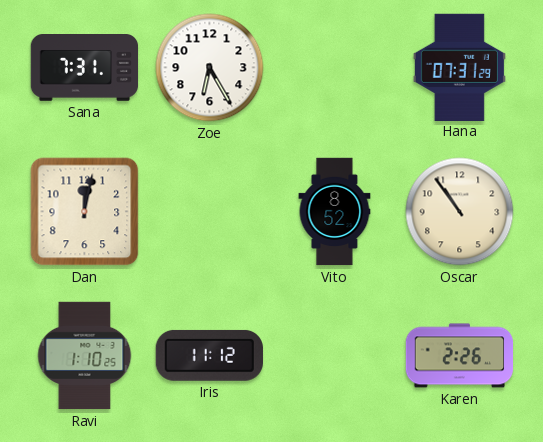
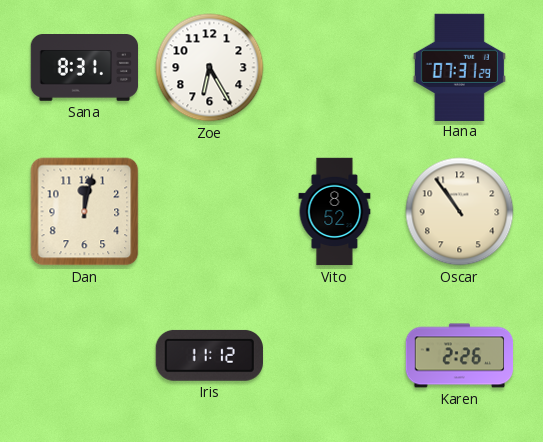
Sana: 7:31 -> 8:31 (85, 68)
Ravi: 1:10 -> none (85, 356)
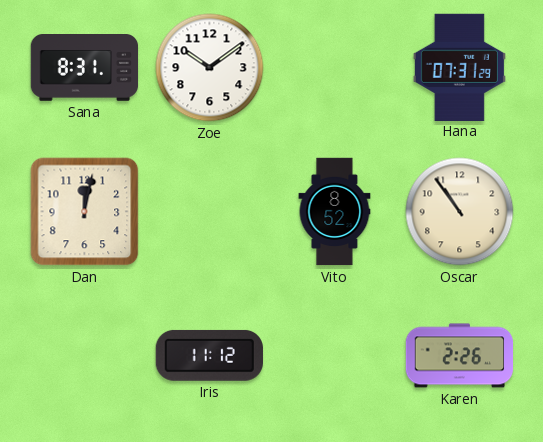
Zoe: 6:25 -> 10:09 (210, 68)
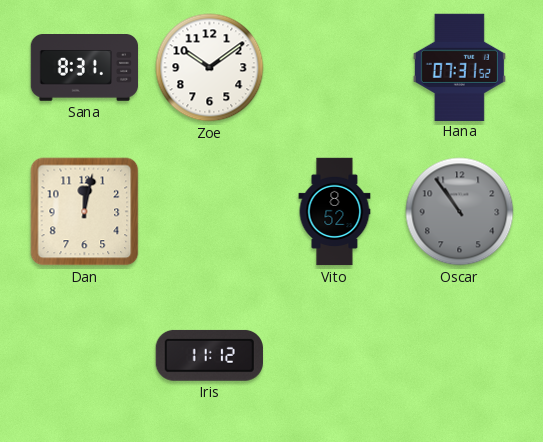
Hana: 07:31:29 -> 07:31:52 (459, 67)
Oscar dial: cream -> grey (460, 212)
Karen: 2:26 -> none (460, 356)
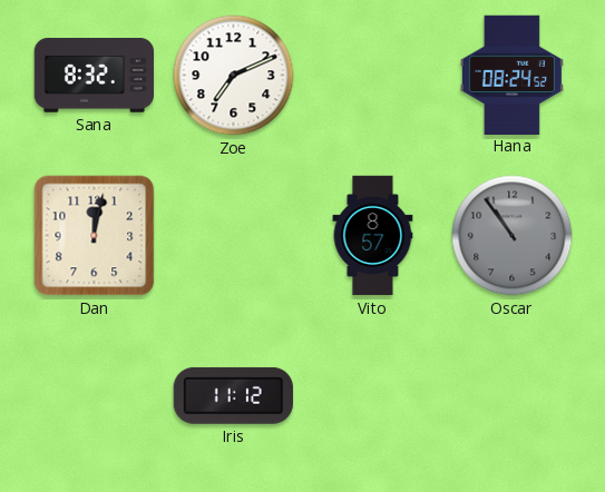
Sana: 8:31 -> 8:32 (95, 76)
Zoe: 10:09 -> 7:11 (234, 76)
Hana: 07:31 -> 08:24 (511, 75)
Vito: 8:52 -> 8:57 (373, 236)
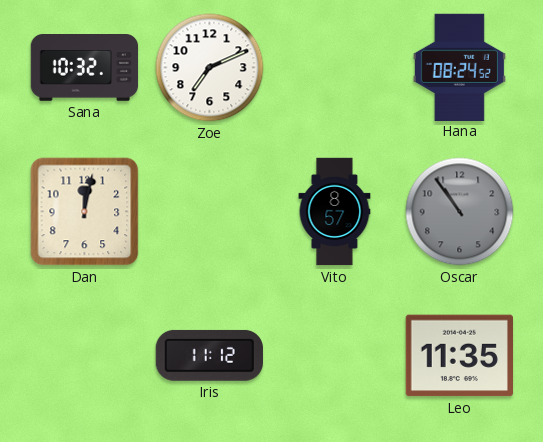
Sana: 8:32 -> 10:32 (85, 68)
Leo: none -> 11:35 (459, 356)
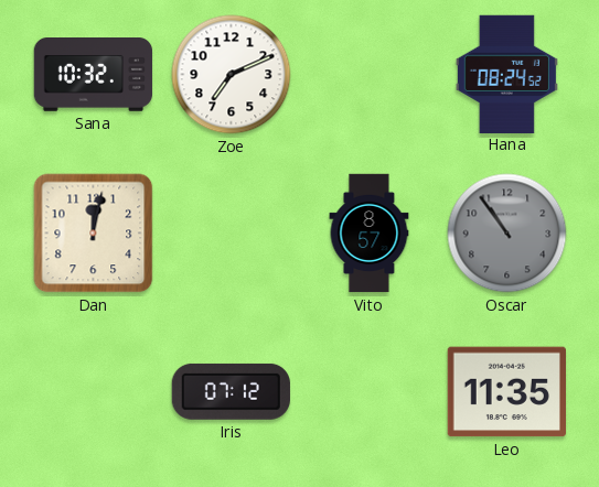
Iris: 11:12 -> 07:12 (231, 391)
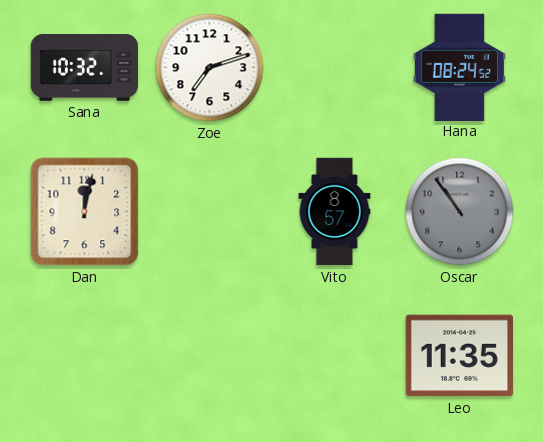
Zoe: 7:11 -> 7:12 (210, 68)
Iris: 07:12 -> none (231, 391)
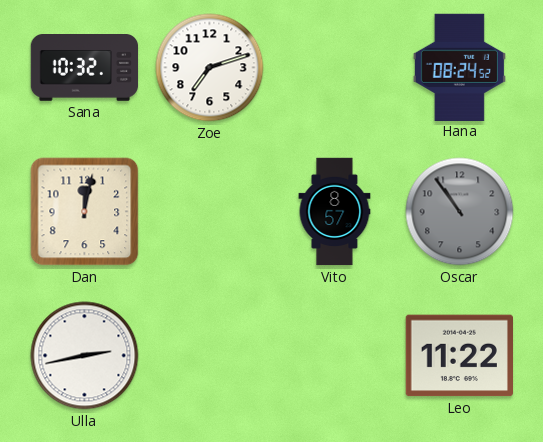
Ulla: none -> 2:43 (85, 356)
Leo: 11:35 -> 11:22 (459, 356)
